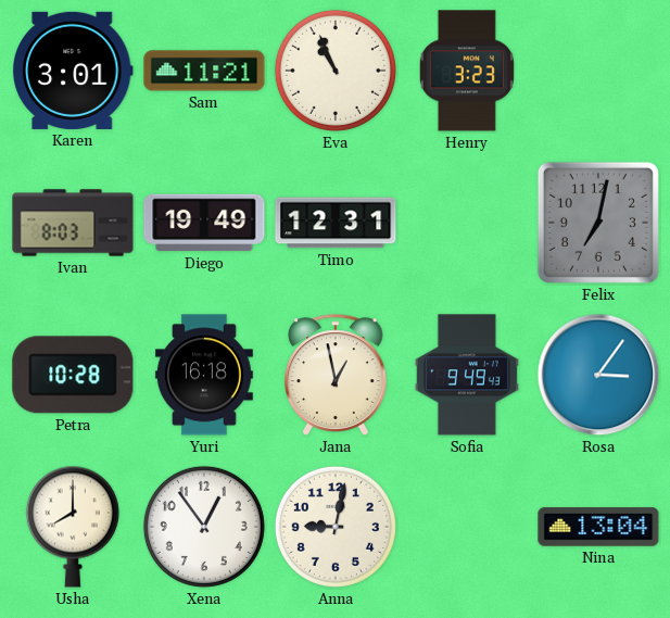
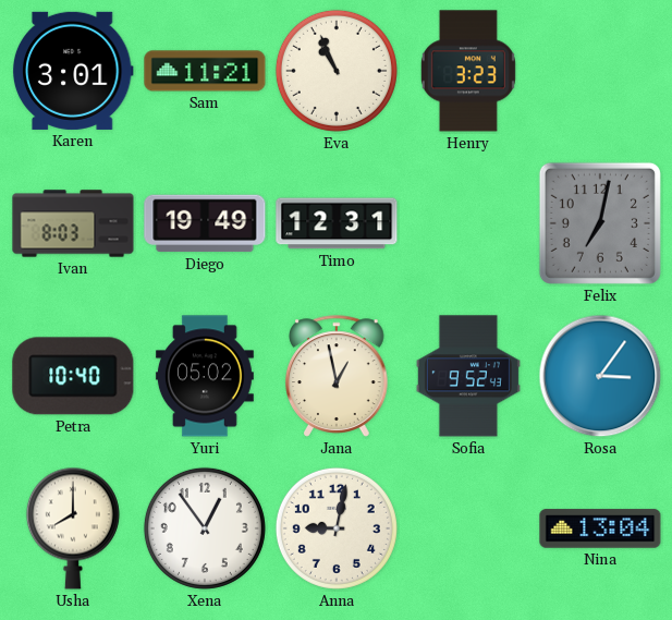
Petra: 10:28 -> 10:40 (73, 376)
Yuri: 16:18 -> 05:02 (205, 376)
Sofia: 9:49 -> 9:52 (468, 376)
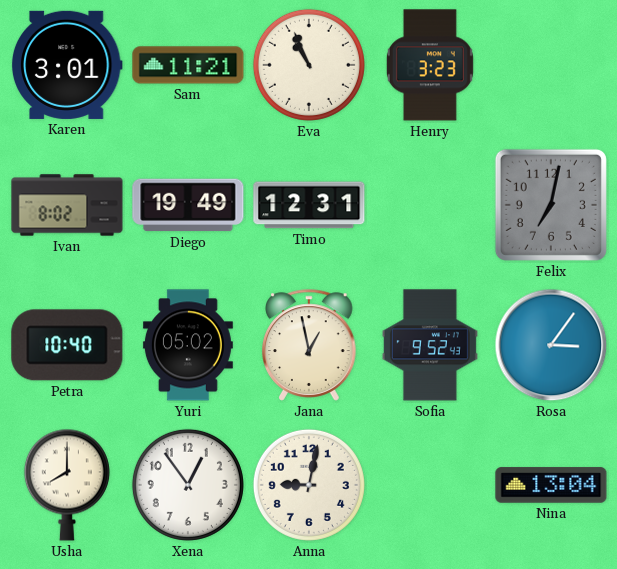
Ivan: 8:03 -> 8:02 (67, 205)
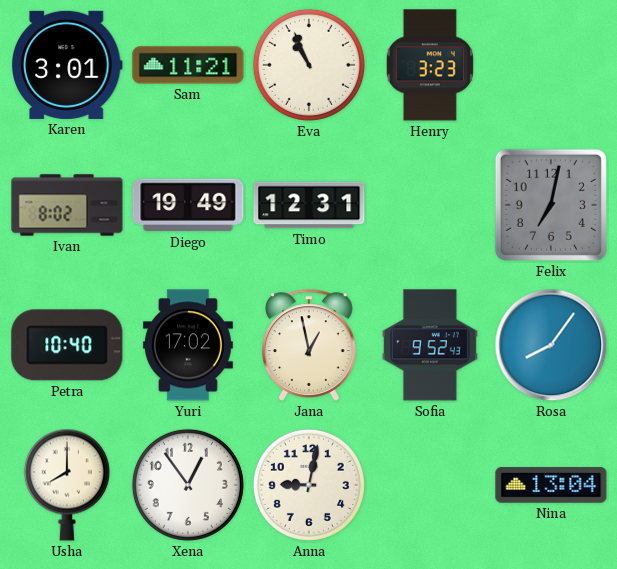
Yuri: 05:02 -> 17:02 (188, 345)
Rosa: 3:06 -> 8:06 (551, 345)
